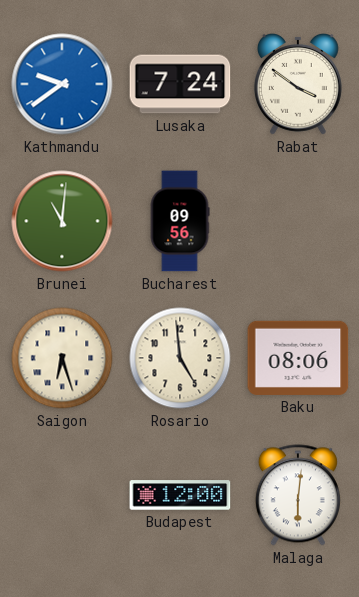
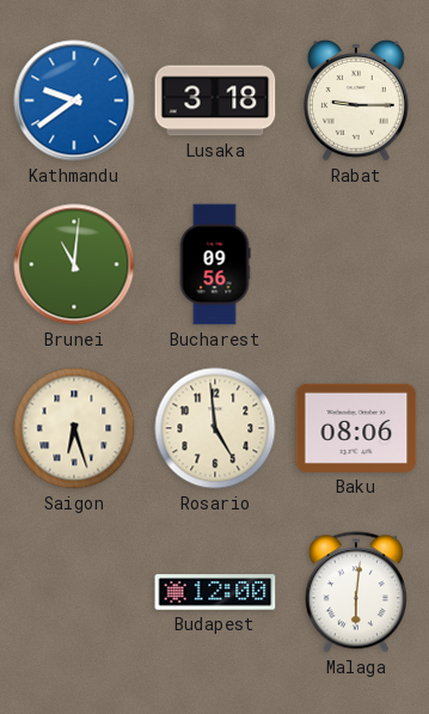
Lusaka: 7:24 -> 3:18 (215, 100)
Rabat: 3:51 -> 9:15 (356, 102)
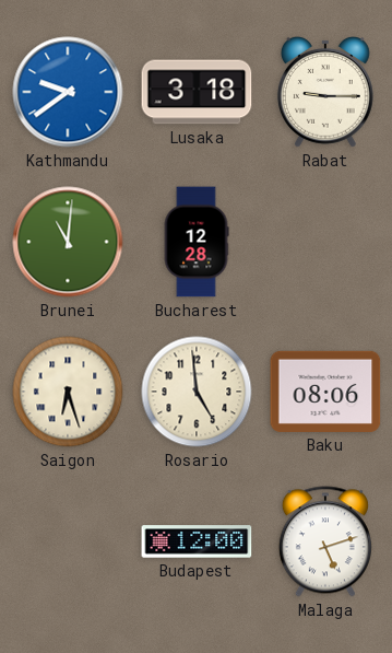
Bucharest: 09:56 -> 12:28 (197, 242)
Malaga: 6:01 -> 5:12 (325, 541)
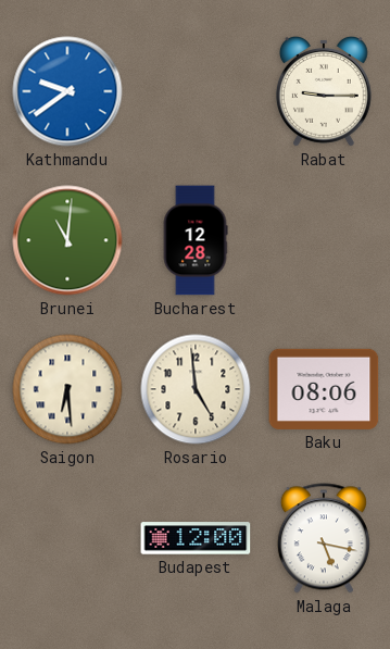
Lusaka: 3:18 -> none (197, 92)
Saigon: 6:27 -> 6:29 (67, 389)
Malaga: 5:12 -> 5:17 (324, 538)
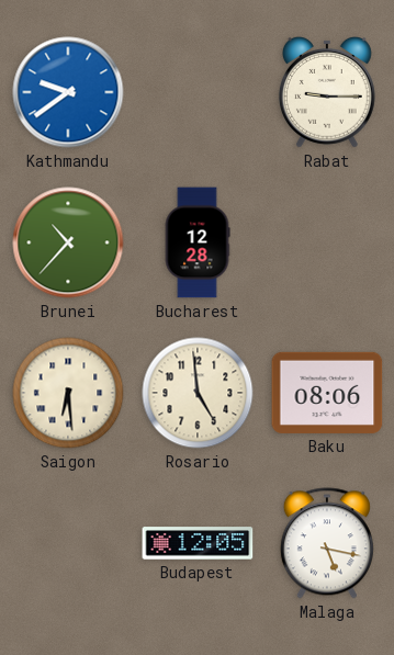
Brunei: 11:01 -> 10:37 (68, 242)
Budapest: 12:00 -> 12:05 (198, 543)
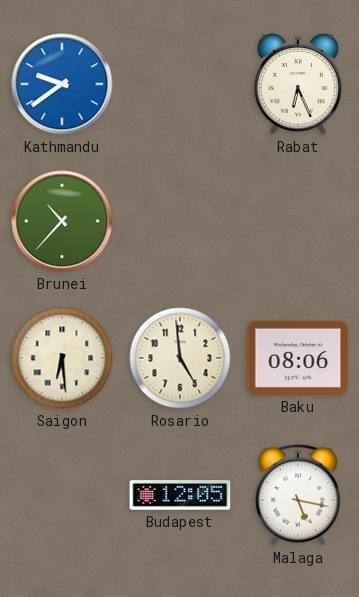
Rabat: 9:15 -> 6:26 (298, 85)
Bucharest: 12:28 -> none (198, 242)
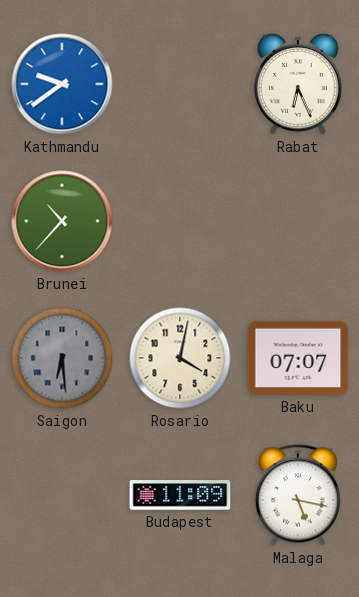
Saigon dial: cream -> grey (62, 358)
Rosario: 4:59 -> 4:02 (180, 358)
Baku: 08:06 -> 07:07 (298, 358)
Budapest: 12:05 -> 11:09 (180, 495)
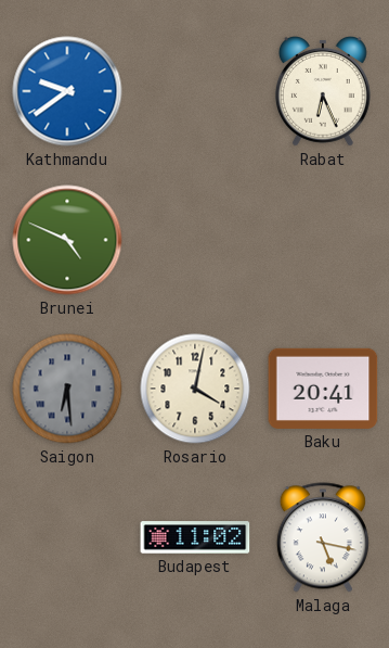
Brunei: 10:37 -> 4:49 (67, 240)
Baku: 07:07 -> 20:41 (323, 389)
Budapest: 11:09 -> 11:02 (195, 537)
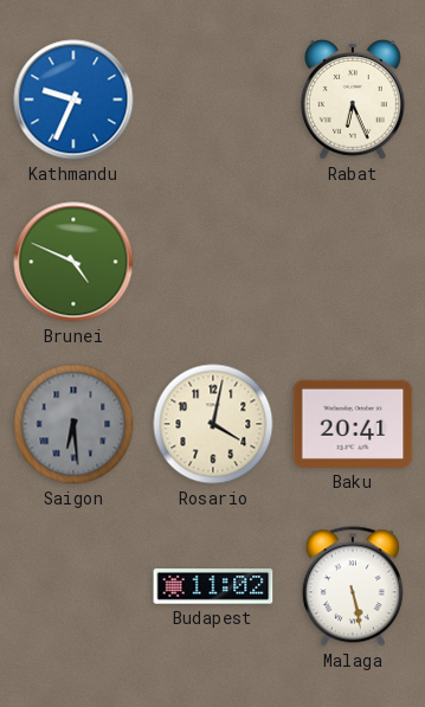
Kathmandu: 9:39 -> 9:34 (73, 99)
Malaga: 5:17 -> 5:28 (353, 586)
